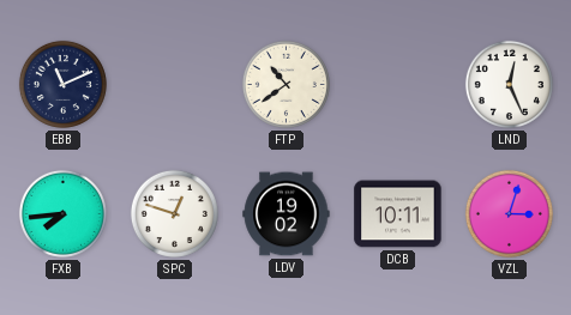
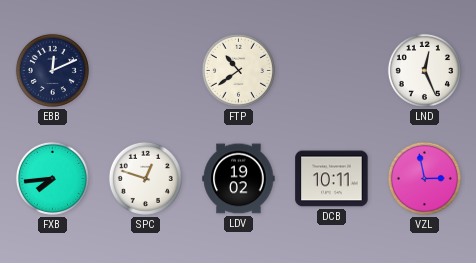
EBB: 11:11 -> 12:11 (52, 70)
VZL: 3:03 -> 2:58 (424, 178)
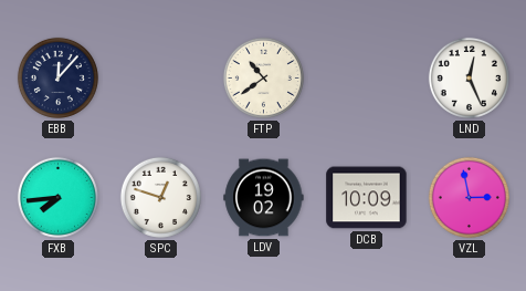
EBB: 12:11 -> 12:07 (57, 77)
DCB: 10:11 -> 10:09 (367, 198)
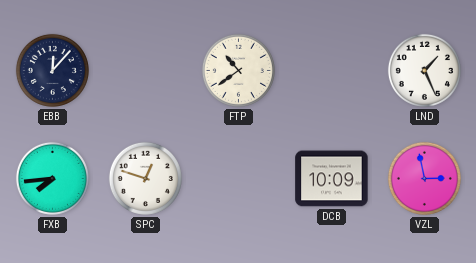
LND: 12:26 -> 1:26 (424, 70)
LDV: 19:02 -> none (264, 198)
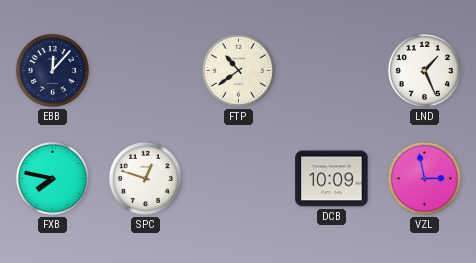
FXB: 7:44 -> 7:47 (52, 178)
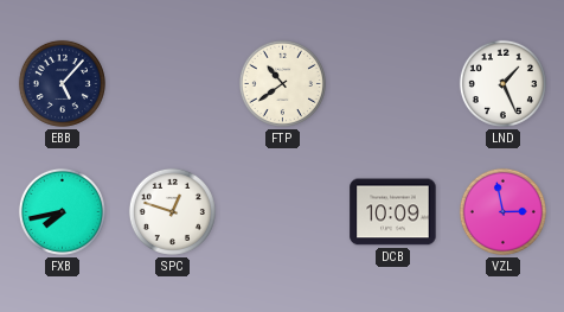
EBB: 12:07 -> 5:07 (62, 83)
FXB: 7:47 -> 7:43 (62, 211)
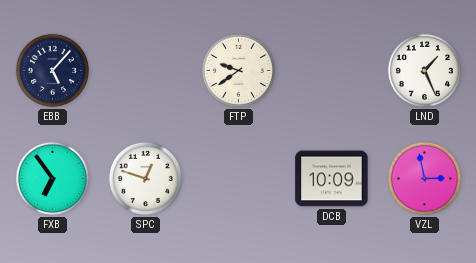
FTP: 10:39 -> 9:39 (238, 70)
FXB: 7:43 -> 6:54 (52, 178)
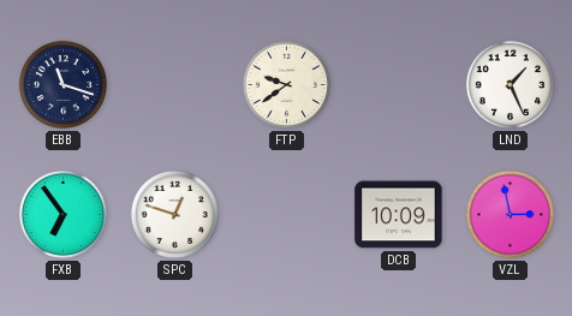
EBB: 5:07 -> 11:18 (62, 84)
